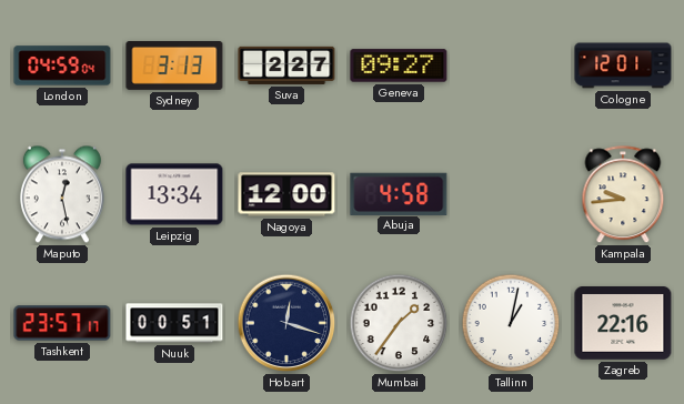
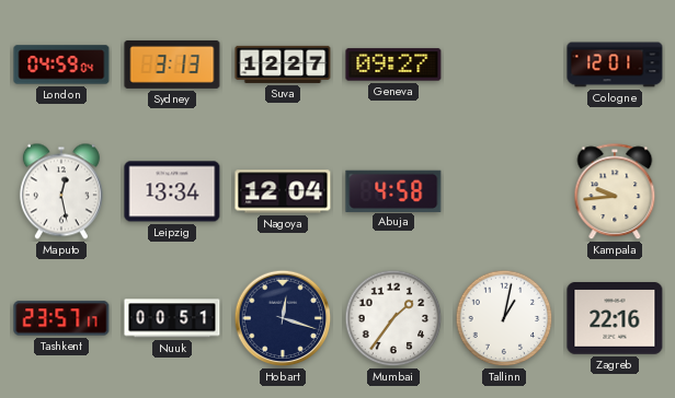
Suva: 2:27 -> 12:27 (283, 65)
Nagoya: 12:00 -> 12:04 (283, 191)
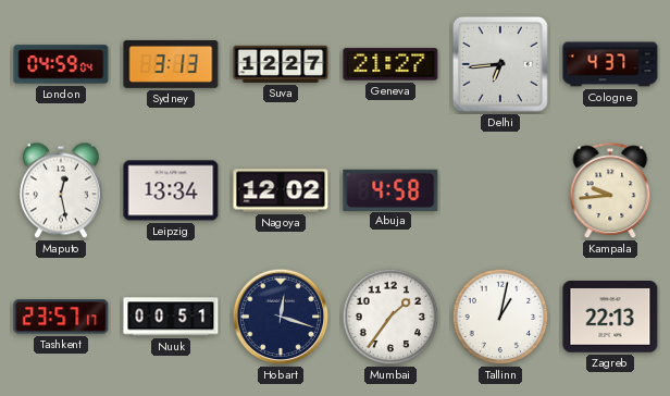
Geneva: 09:27 -> 21:27 (390, 64)
Delhi: none -> 6:44 (500, 64)
Cologne: 12:01 -> 4:37 (610, 64)
Nagoya: 12:04 -> 12:02 (281, 190)
Zagreb: 22:16 -> 22:13 (610, 318)
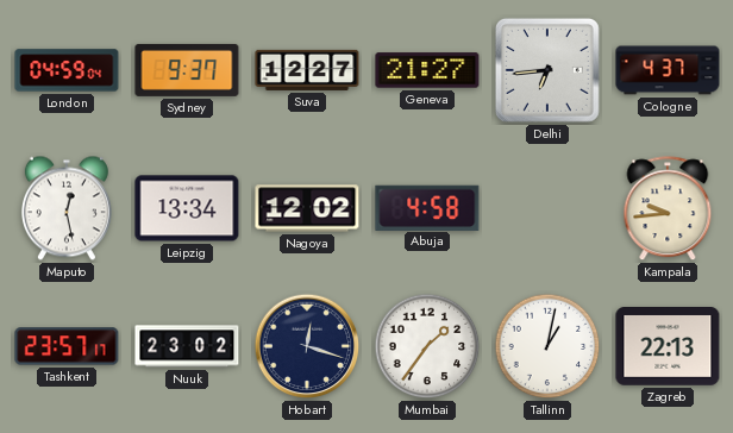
Sydney: 3:13 -> 9:37 (187, 70)
Nuuk: 00:51 -> 23:02 (187, 346)
